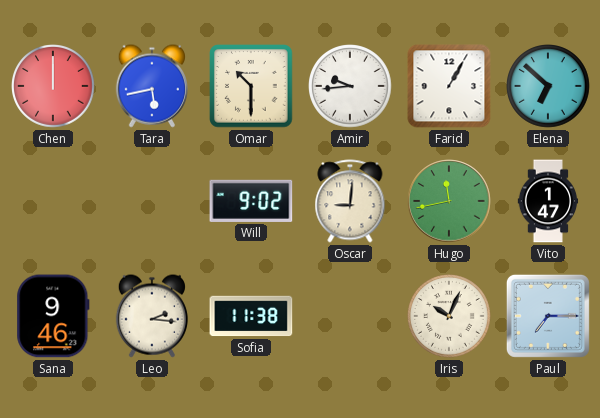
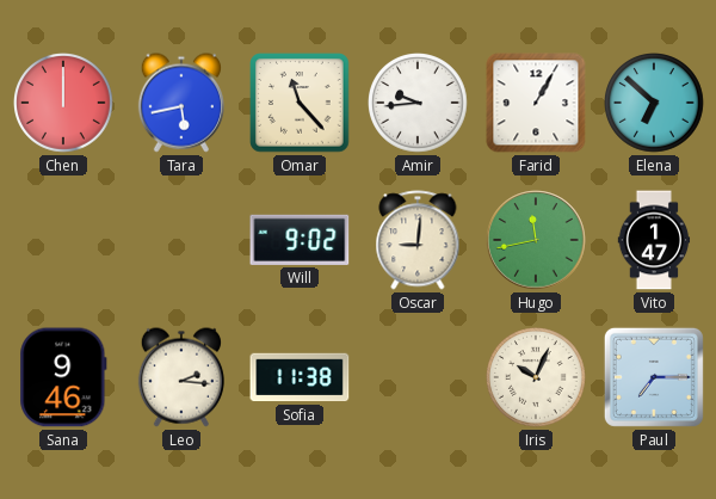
Omar: 10:30 -> 11:23 (300, 103)
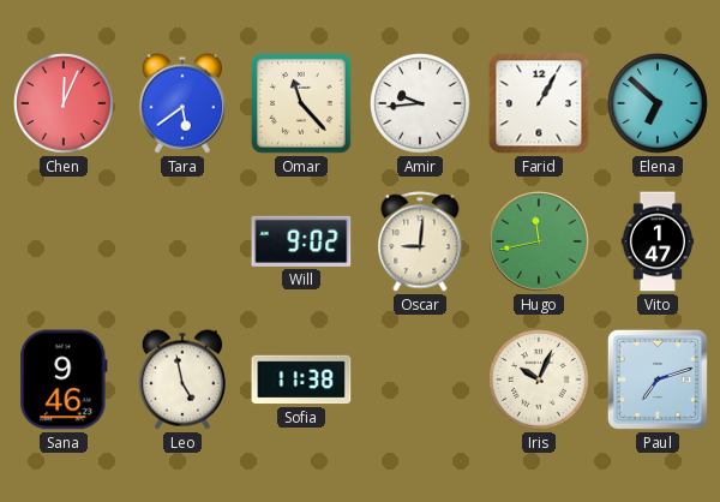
Chen: 12:00 -> 12:04 (65, 104)
Tara: 5:43 -> 5:39 (182, 103)
Leo: 2:16 -> 4:58 (182, 380)
Paul: 7:15 -> 7:12 (658, 380)
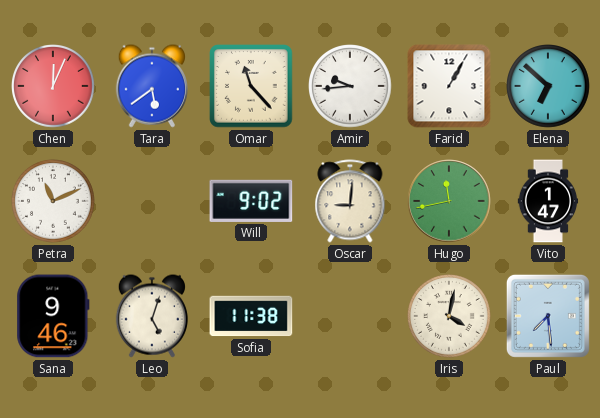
Petra: none -> 11:11 (54, 202)
Leo: 4:58 -> 5:03 (152, 316)
Iris: 10:04 -> 4:02 (450, 317)
Paul: 7:12 -> 7:29 (548, 316)
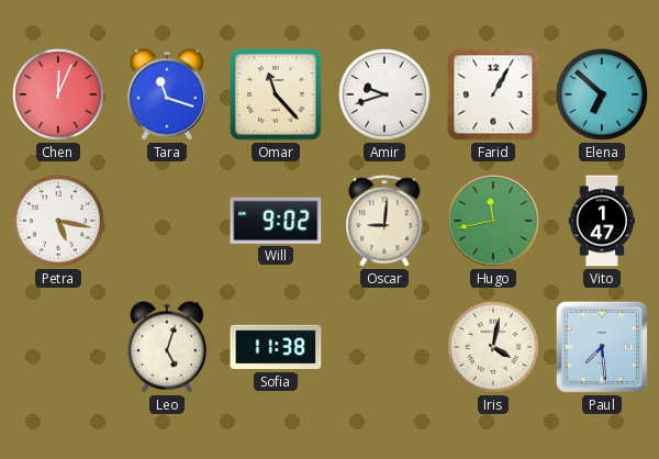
Tara: 5:39 -> 11:18 (167, 94)
Amir: 9:44 -> 9:42 (386, 96)
Petra: 11:11 -> 5:17 (59, 222)
Sana: 9:46 -> none (53, 316)
